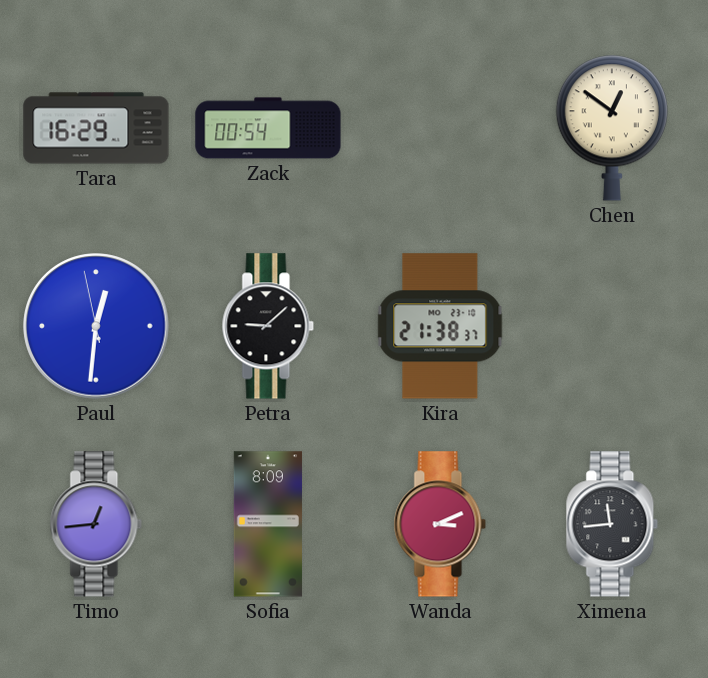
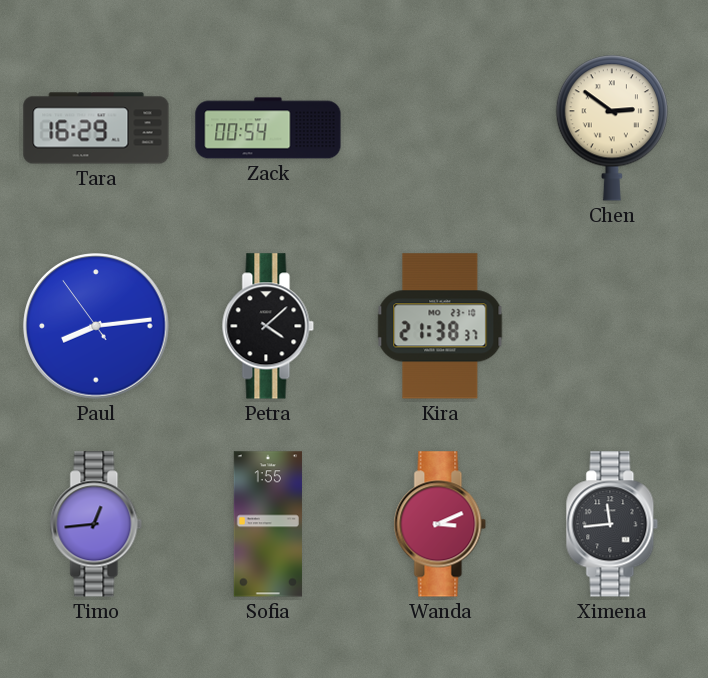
Chen: 12:51 -> 2:51 (612, 128)
Paul: 12:30 -> 8:13 (96, 326)
Petra: 9:08 -> 4:08 (268, 326)
Sofia: 8:09 -> 1:55 (268, 524)
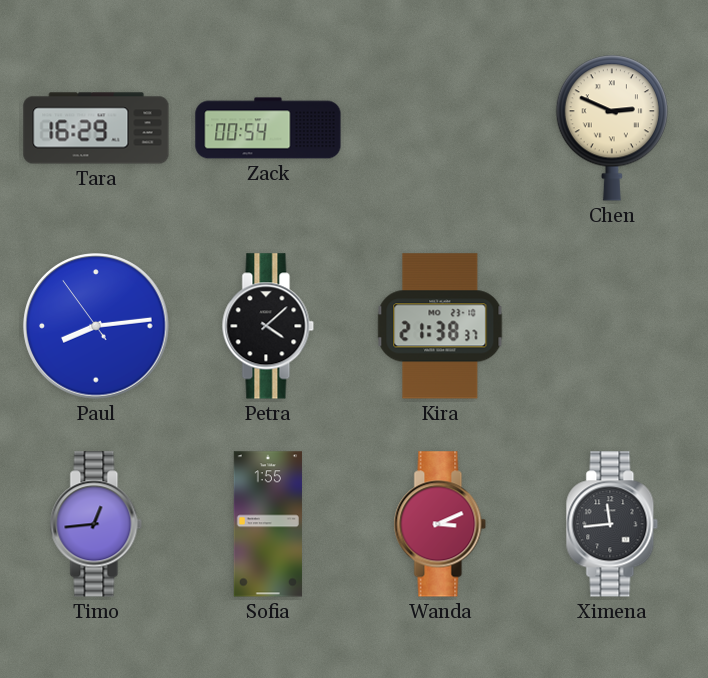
Chen: 2:51 -> 2:49 (612, 128)
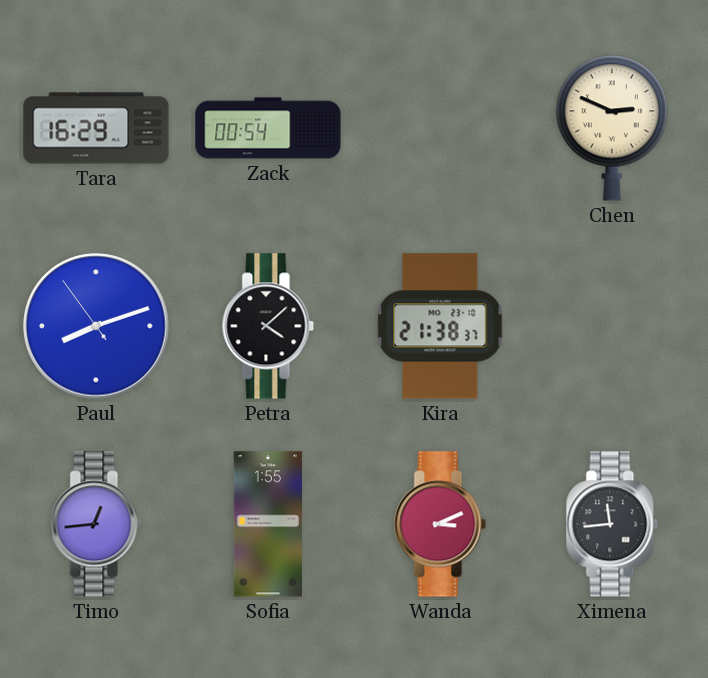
Paul: 8:13 -> 8:11 (96, 326)
